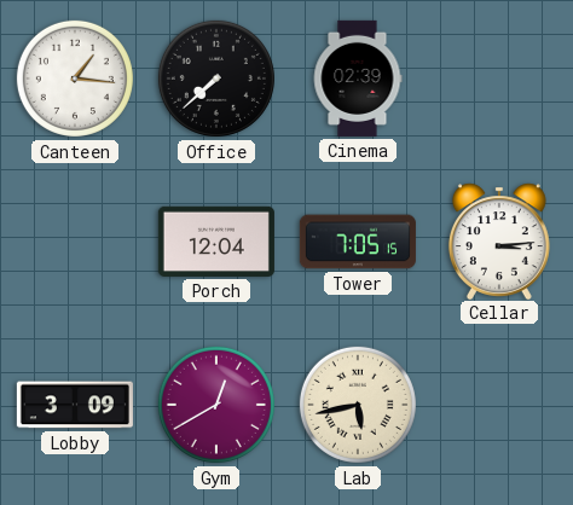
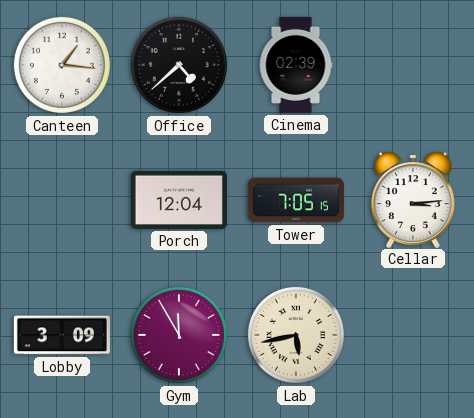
Office: 7:38 -> 4:38 (179, 65)
Gym: 12:40 -> 11:55 (179, 335)
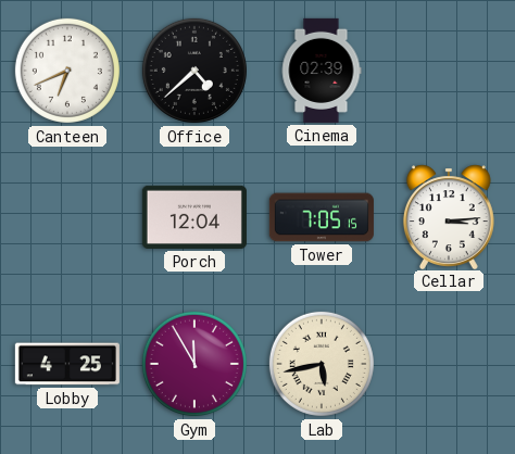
Canteen: 1:16 -> 6:41 (67, 71)
Lobby: 3:09 -> 4:25 (67, 364)
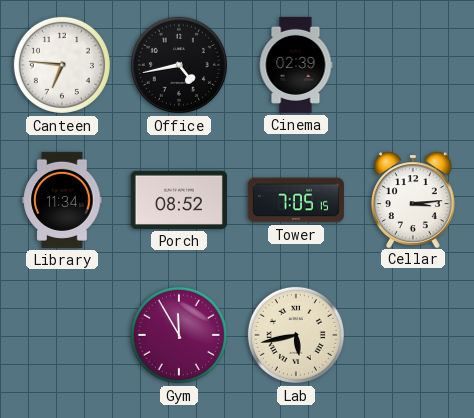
Canteen: 6:41 -> 6:46 (62, 65)
Office: 4:38 -> 4:43 (179, 65)
Library: none -> 11:34 (62, 200)
Porch: 12:04 -> 08:52 (179, 200)
Lobby: 4:25 -> none (67, 364)
